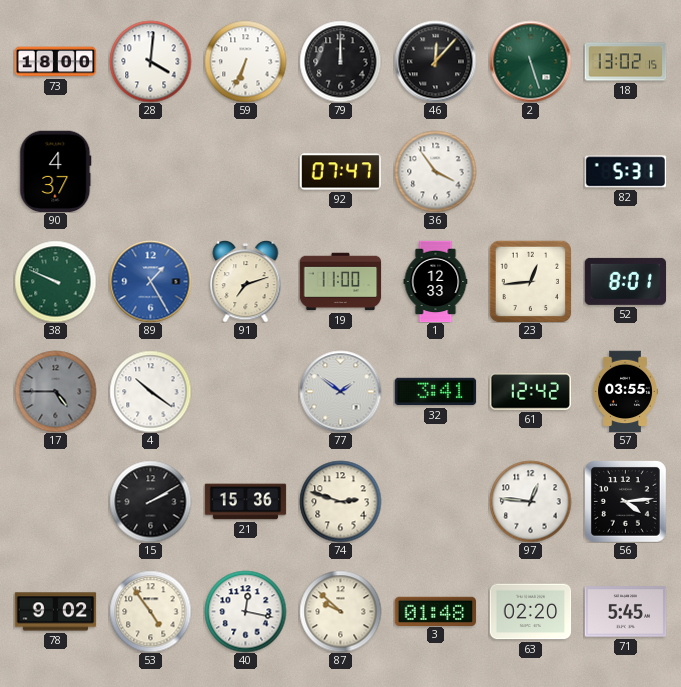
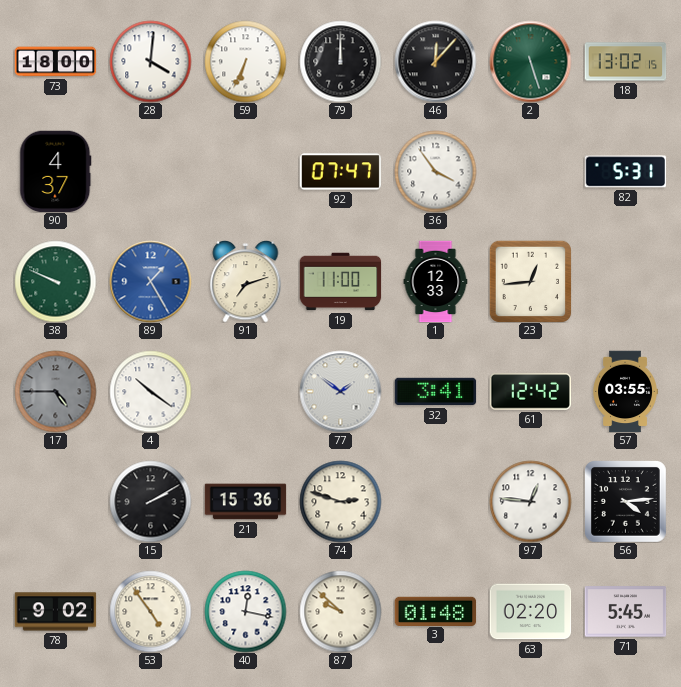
52: 8:01 -> none (625, 281)
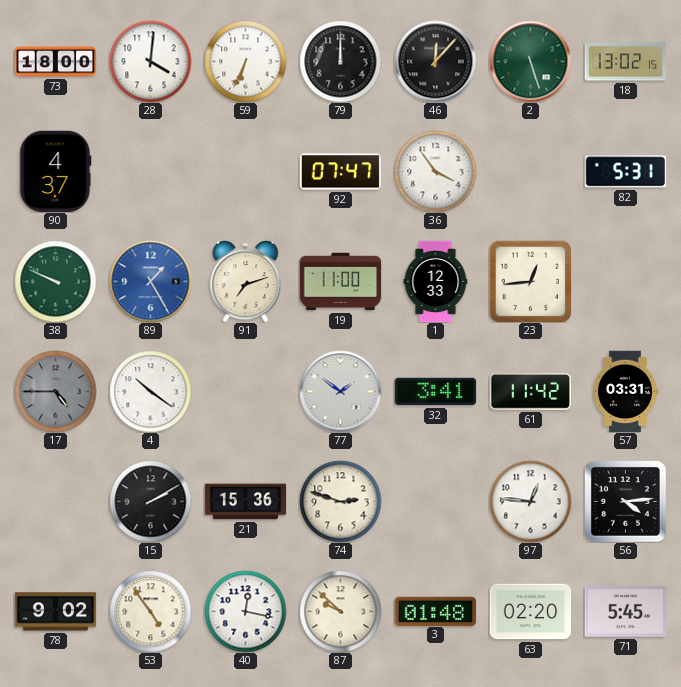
61: 12:42 -> 11:42 (530, 392)
57: 03:55 -> 03:31 (625, 391)
